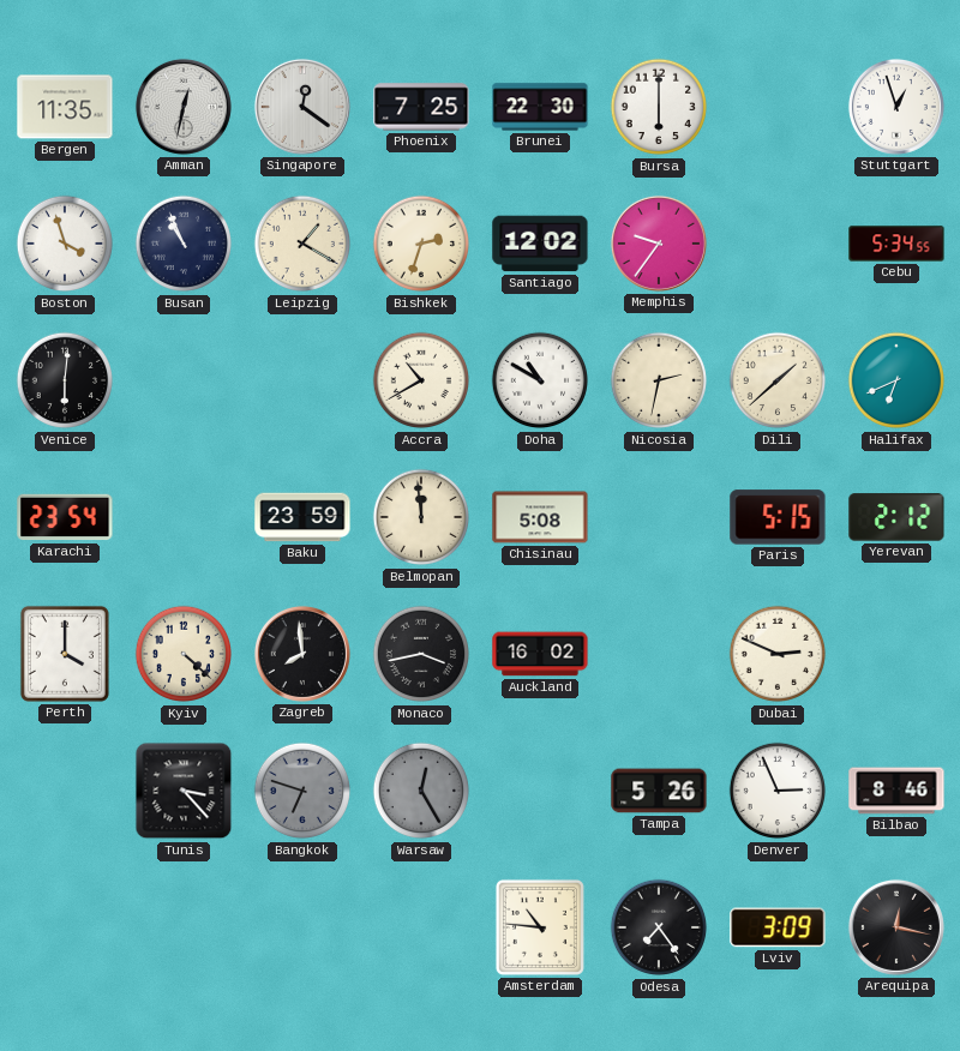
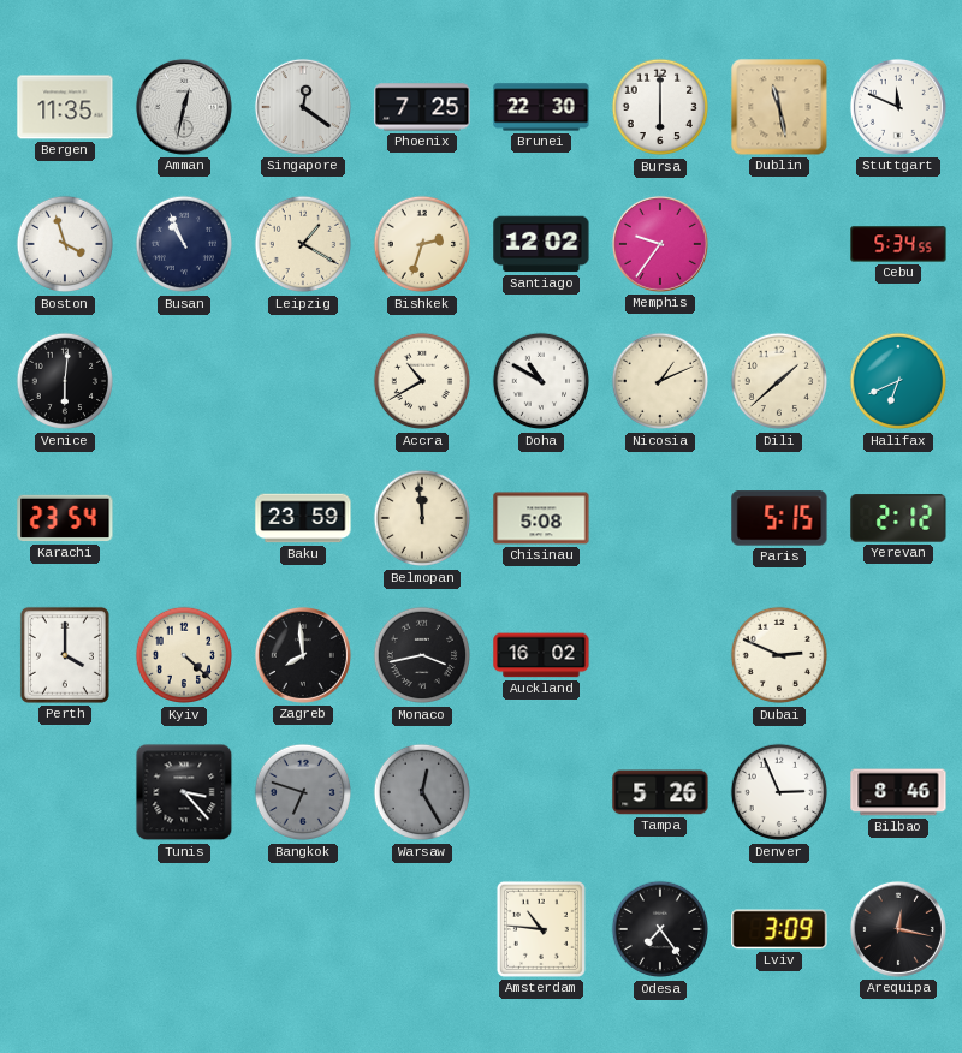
Dublin: none -> 11:28 (779, 107)
Stuttgart: 12:57 -> 11:49 (898, 107)
Nicosia: 2:32 -> 1:11 (660, 381)
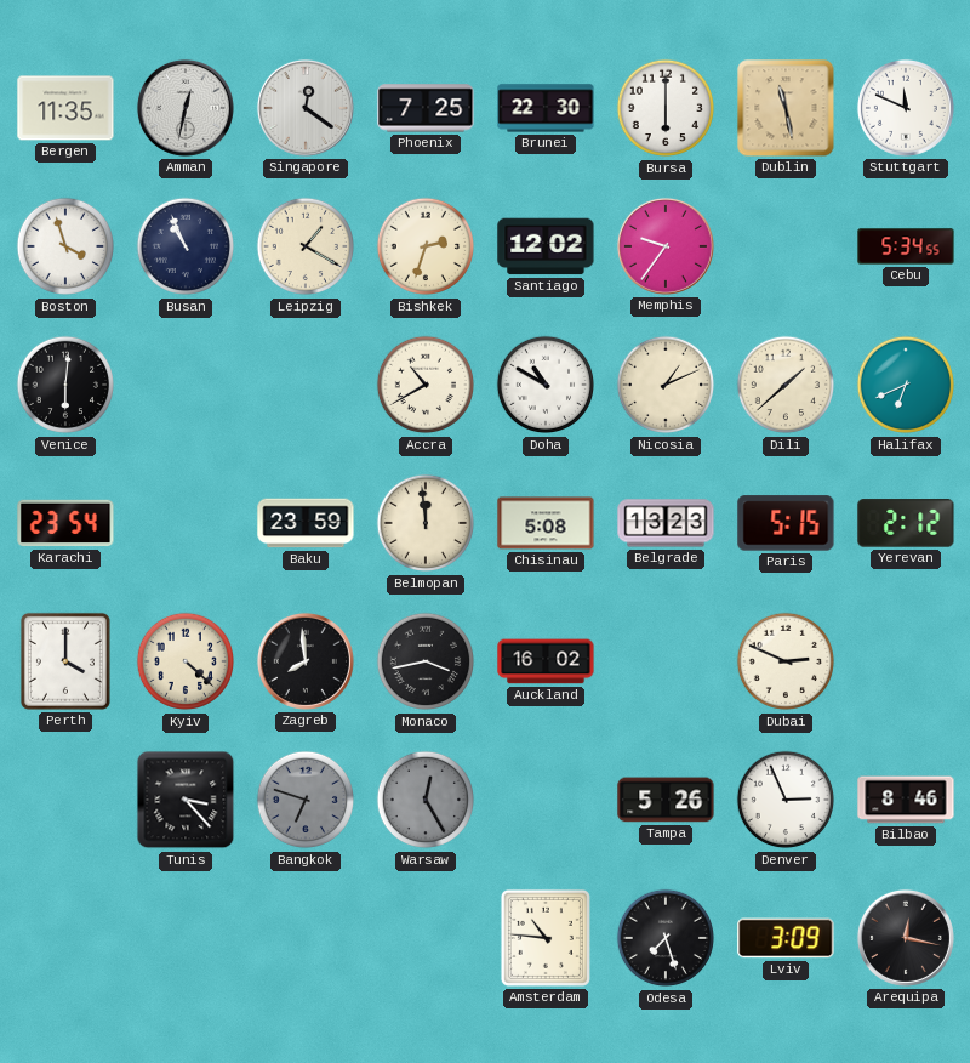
Belgrade: none -> 13:23 (666, 523)
Odesa: 7:24 -> 7:27 (666, 938)
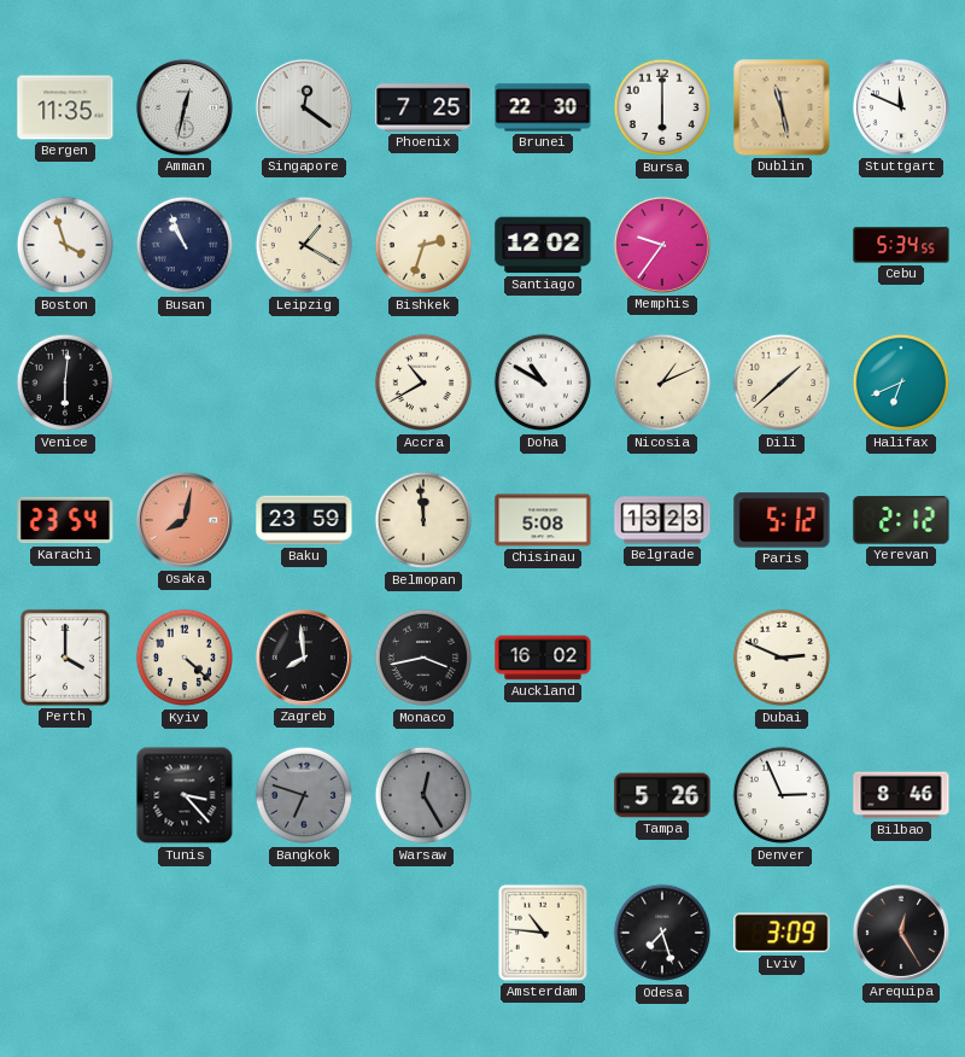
Osaka: none -> 8:02 (185, 520)
Paris: 5:15 -> 5:12 (782, 520)
Arequipa: 12:17 -> 12:25 (901, 933)
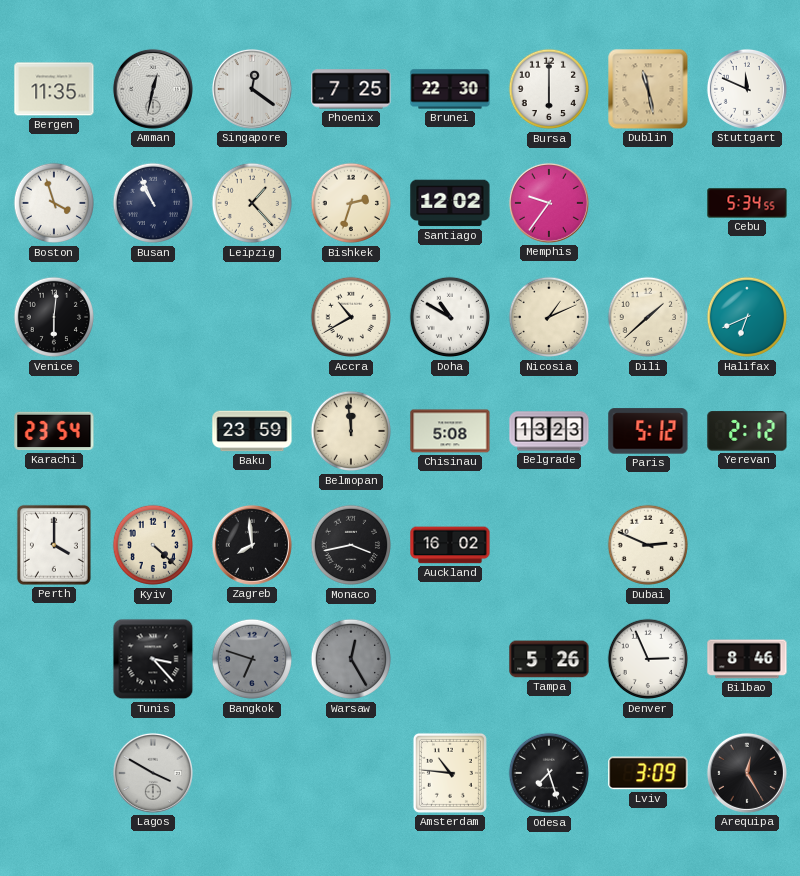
Leipzig: 1:20 -> 1:23 (252, 203)
Osaka: 8:02 -> none (185, 520)
Lagos: none -> 3:50 (153, 773)
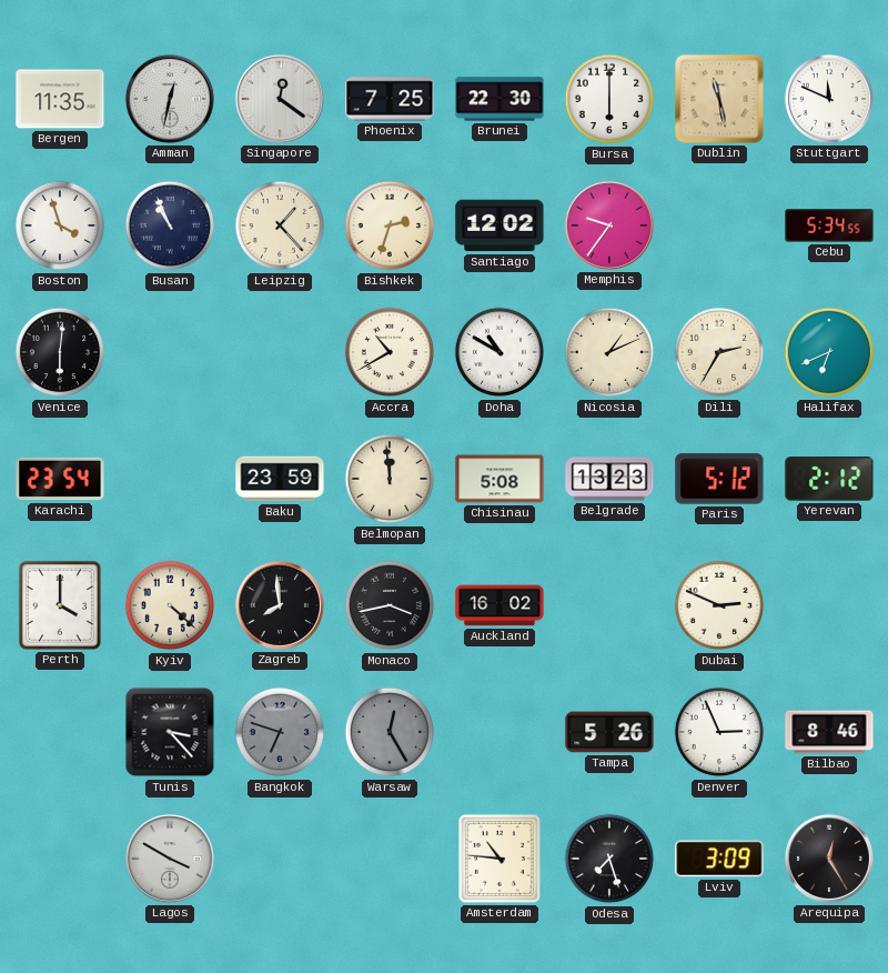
Dili: 1:38 -> 2:35 (719, 352)
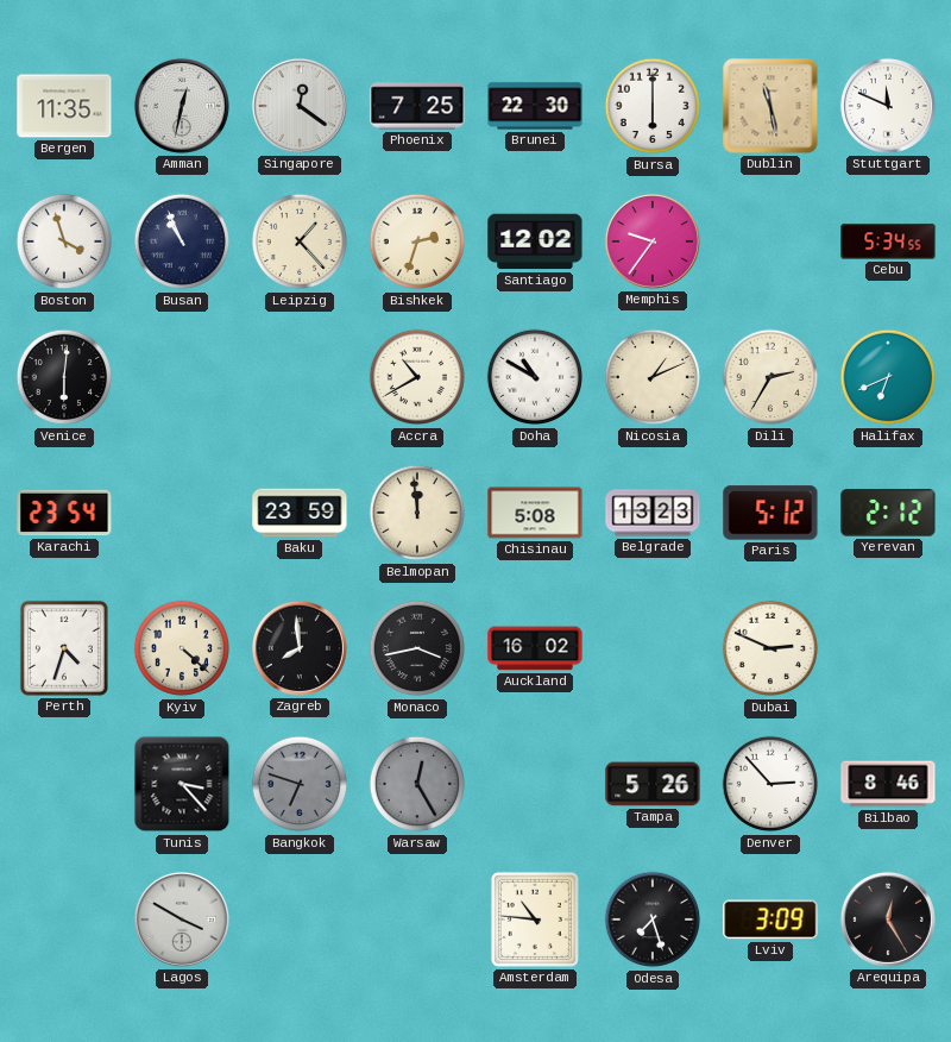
Perth: 4:00 -> 4:33 (64, 648)
Denver: 2:56 -> 2:53 (770, 784)
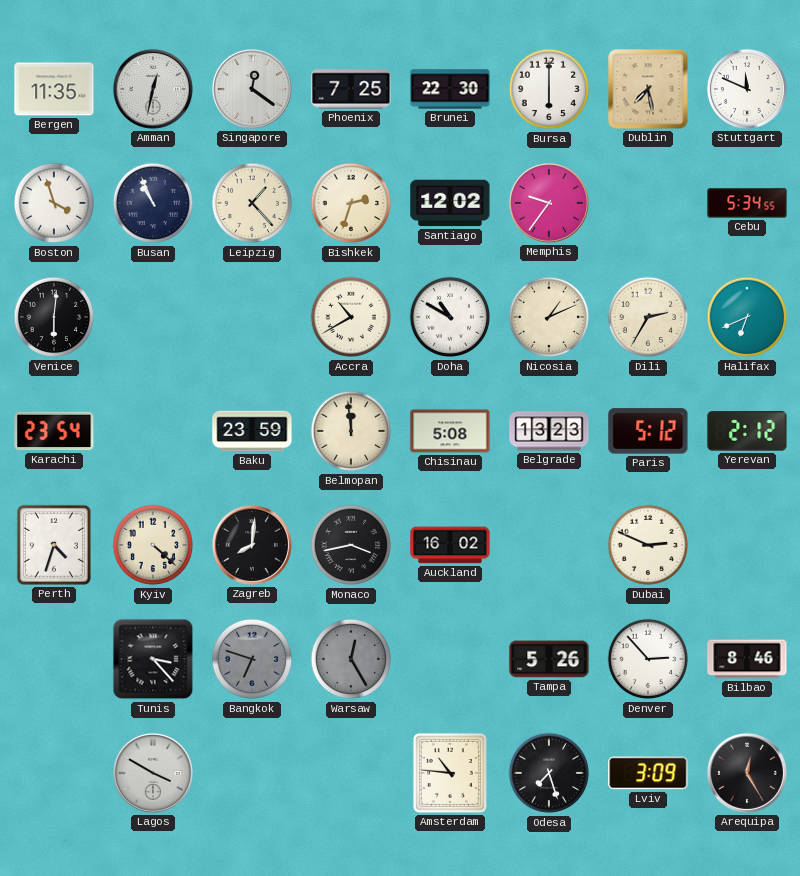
Dublin: 11:28 -> 7:28 (648, 89)
Zagreb: 7:59 -> 8:01 (252, 545)
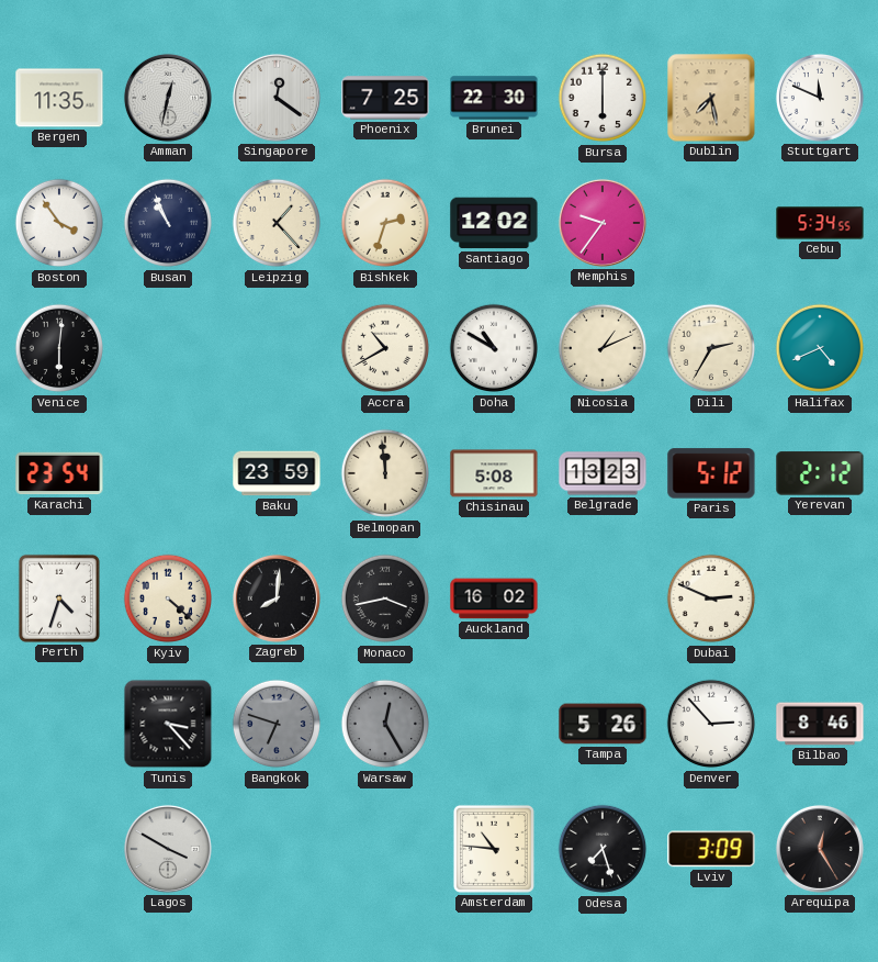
Boston: 3:57 -> 3:54 (59, 223)
Halifax: 6:41 -> 4:41 (820, 348)
